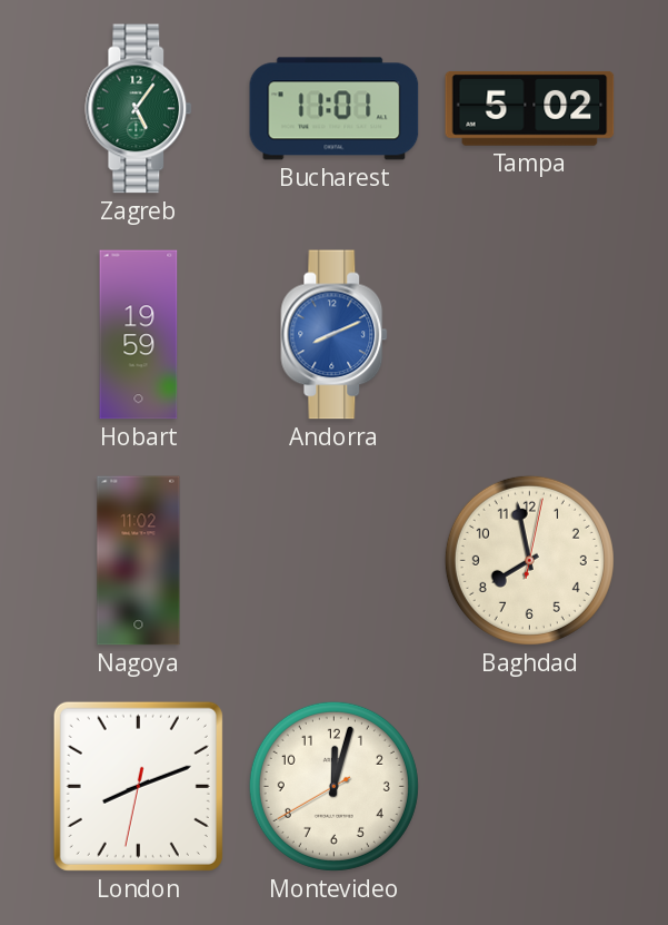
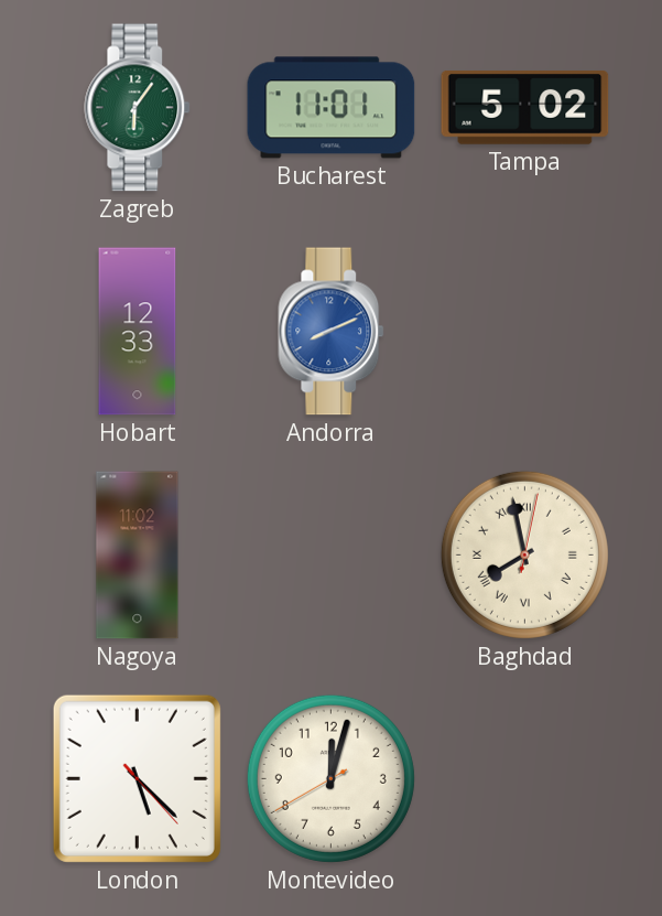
Zagreb: 5:06 -> 6:06 (138, 108)
Hobart: 19:59 -> 12:33 (138, 332)
Baghdad numerals: Arabic -> Roman (524, 554)
London: 8:11 -> 5:22 (137, 778)
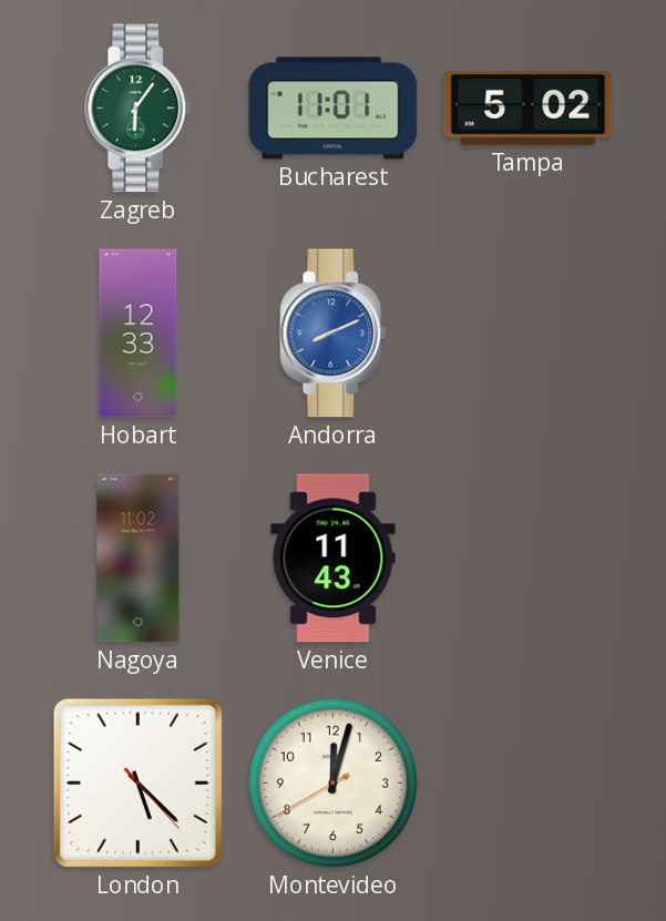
Venice: none -> 11:43 (334, 559)
Baghdad: 7:58 -> none (524, 554)
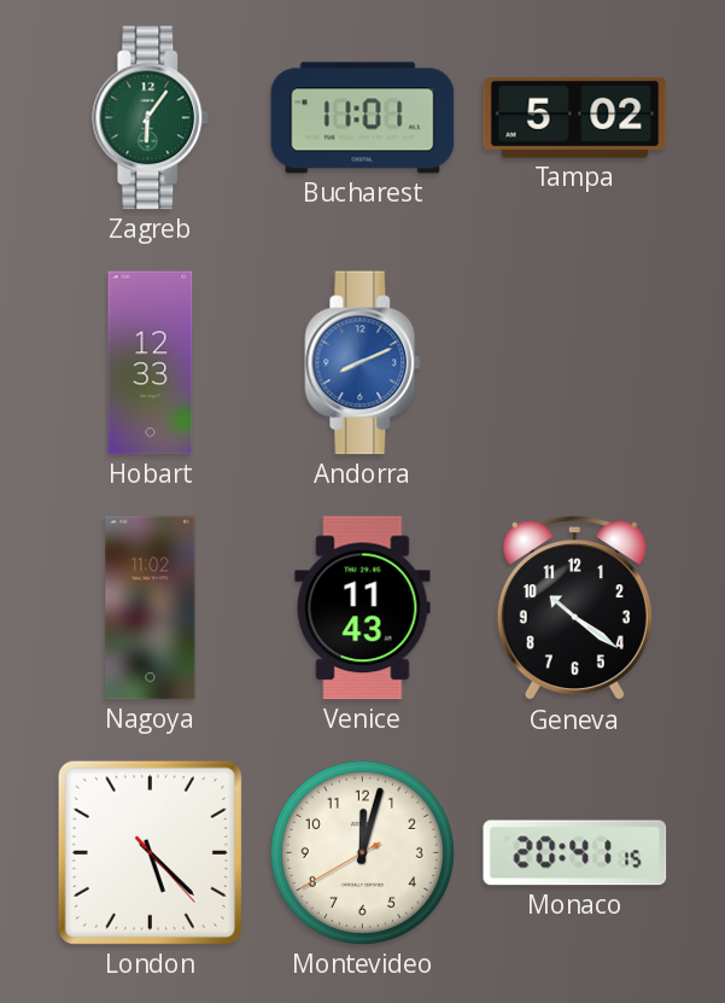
Geneva: none -> 10:21 (574, 610)
Monaco: none -> 20:41 (575, 853)
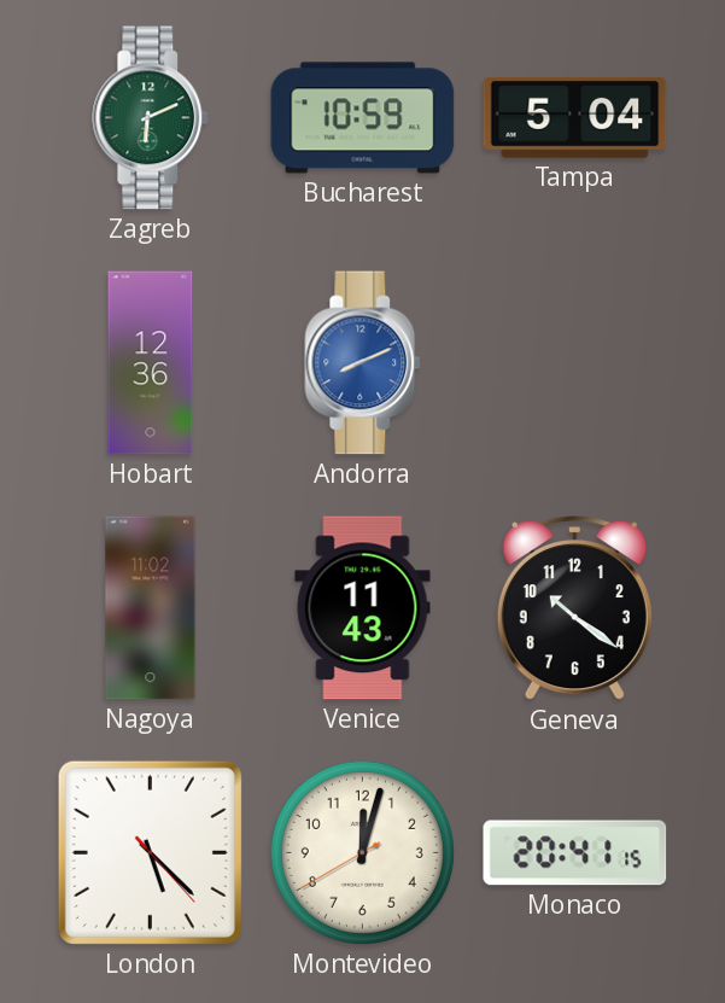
Zagreb: 6:06 -> 6:11 (151, 118)
Bucharest: 11:01 -> 10:59 (363, 118)
Tampa: 5:02 -> 5:04 (575, 118)
Hobart: 12:33 -> 12:36 (151, 363)
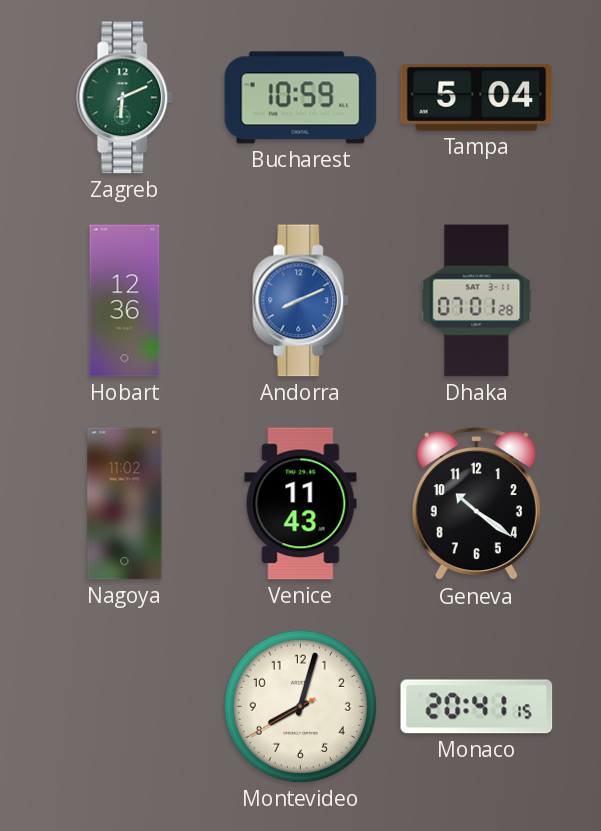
Dhaka: none -> 07:01 (477, 301)
London: 5:22 -> none (150, 852)
Montevideo: 12:02 -> 8:02 (300, 706)
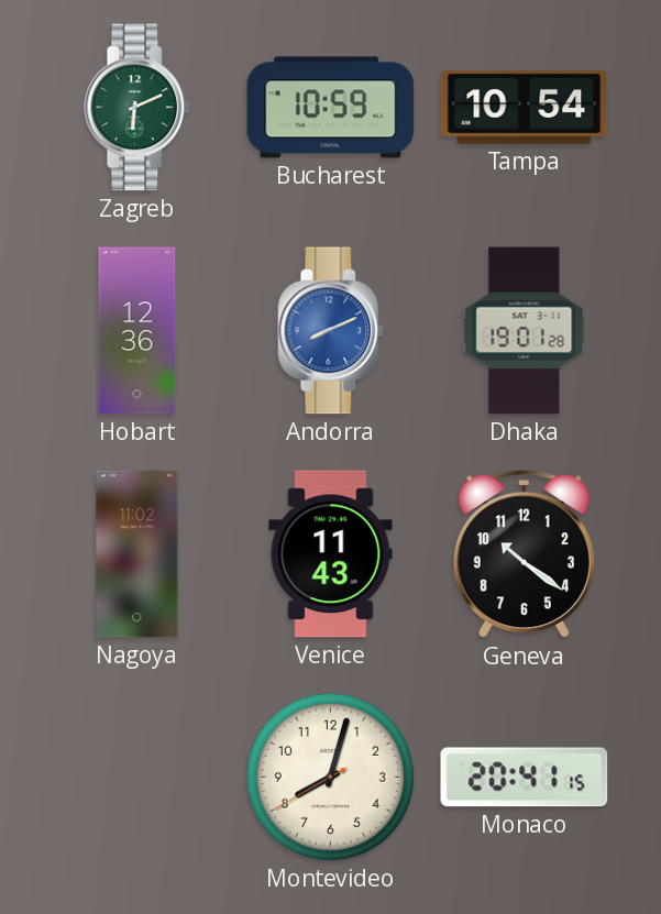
Tampa: 5:04 -> 10:54 (525, 108)
Dhaka: 07:01 -> 19:01 (525, 331)
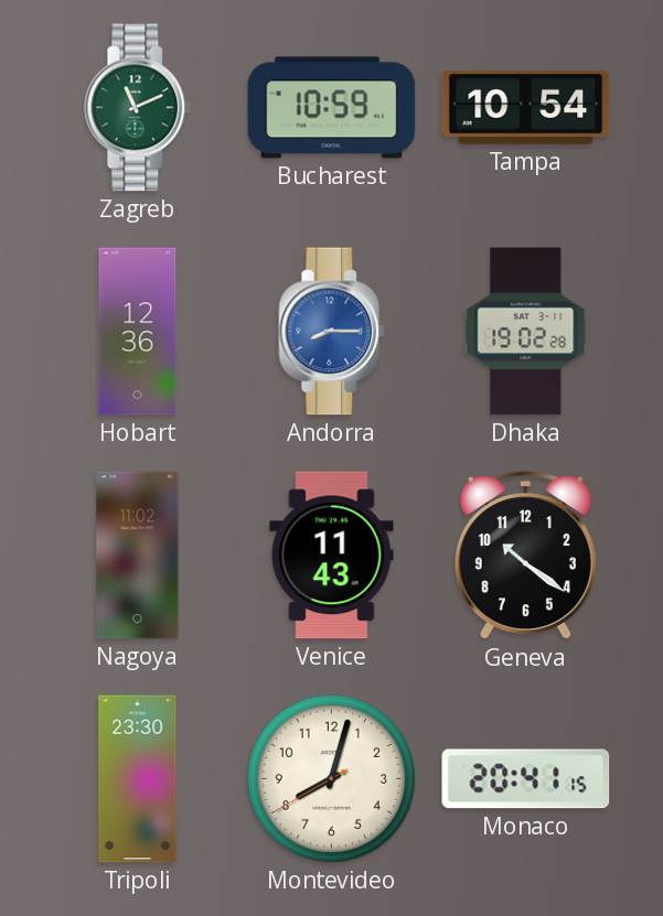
Zagreb: 6:11 -> 11:11 (138, 108)
Andorra: 8:11 -> 8:15 (332, 332)
Dhaka: 19:01 -> 19:02 (526, 332)
Tripoli: none -> 23:30 (138, 779)
